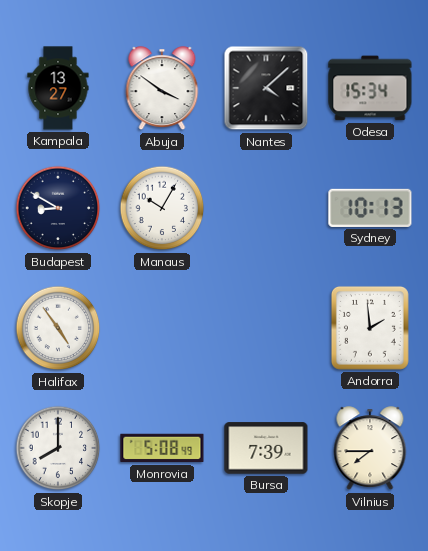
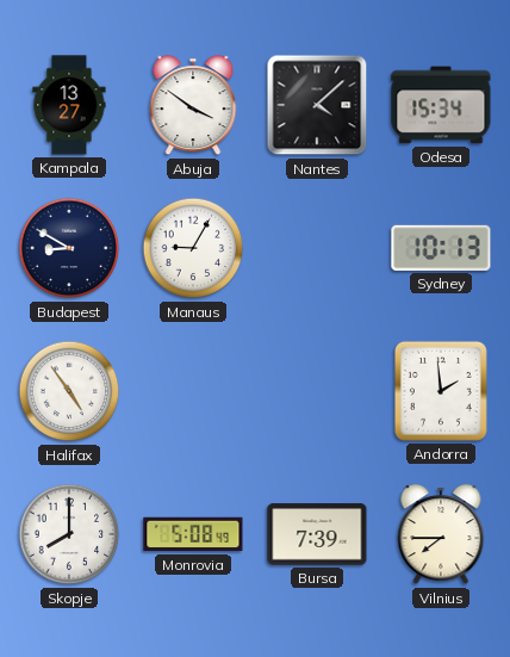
Manaus: 10:05 -> 9:05 (193, 248)
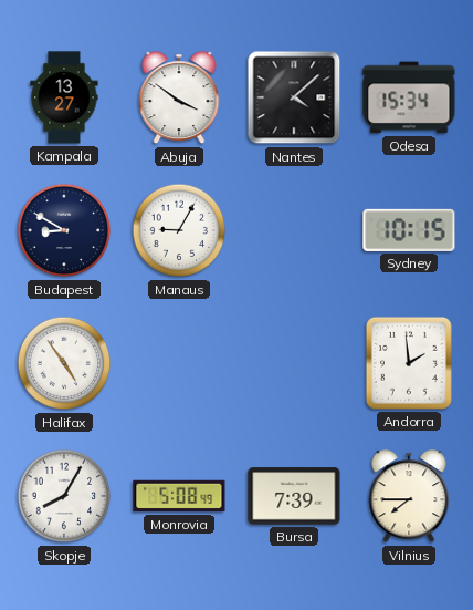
Sydney: 10:13 -> 10:15 (409, 230)
Skopje: 8:00 -> 8:05 (64, 496)
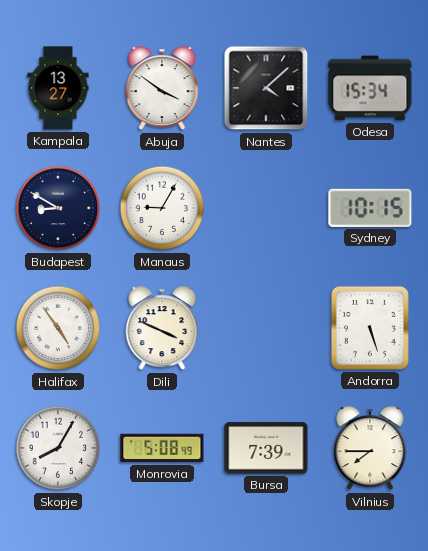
Dili: none -> 3:49 (162, 329)
Andorra: 1:59 -> 5:27 (370, 328)
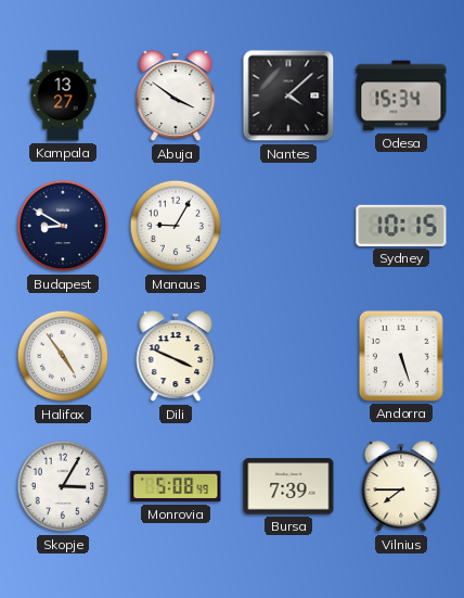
Skopje: 8:05 -> 3:05 (63, 486)
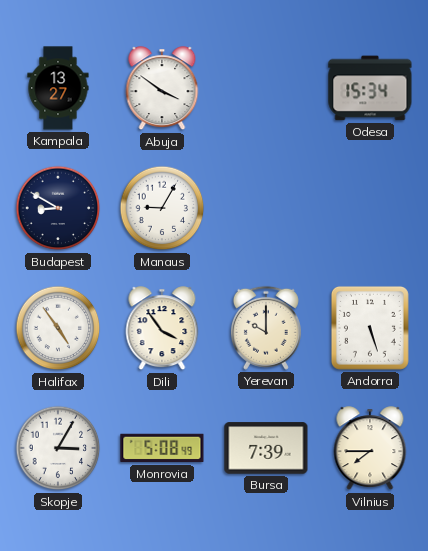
Nantes: 4:08 -> none (288, 96)
Sydney: 10:15 -> none (401, 226)
Dili: 3:49 -> 3:54 (162, 329)
Yerevan: none -> 10:00 (266, 328)
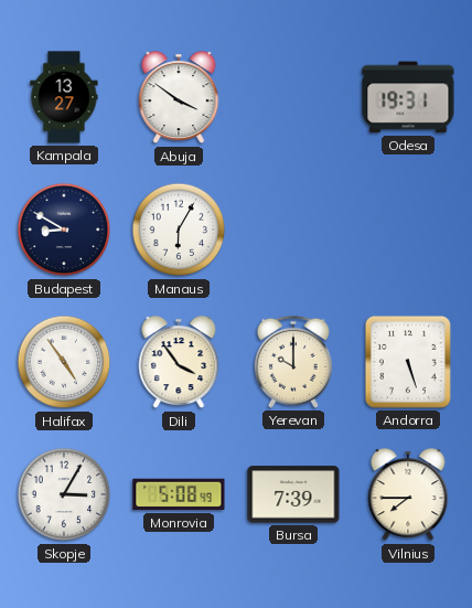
Odesa: 15:34 -> 19:31 (408, 97)
Manaus: 9:05 -> 6:05 (179, 230)
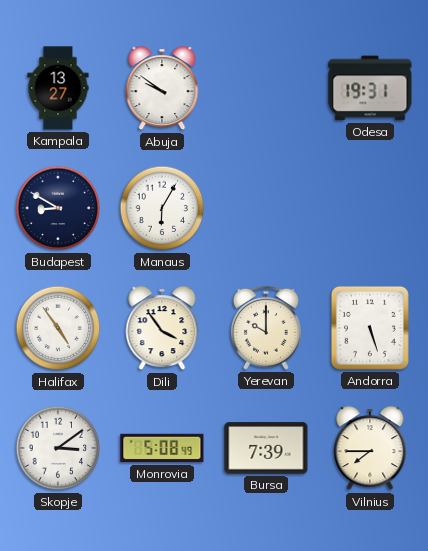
Abuja: 3:51 -> 9:51 (162, 89)
Skopje: 3:05 -> 3:09 (58, 448)
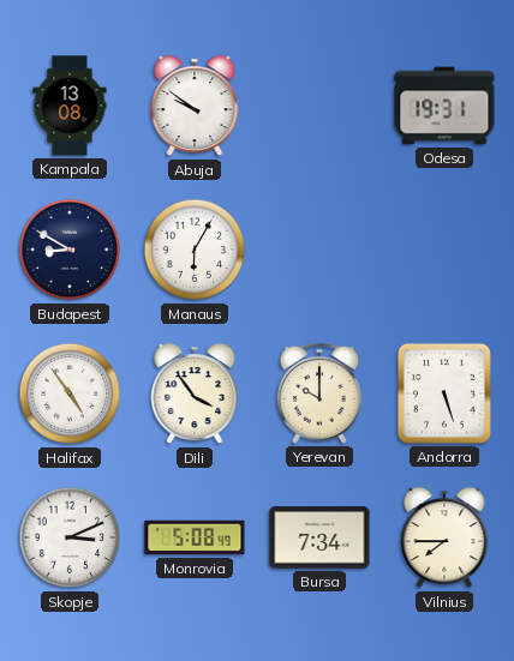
Kampala: 13:27 -> 13:08 (70, 106)
Skopje: 3:09 -> 3:11 (70, 537)
Bursa: 7:39 -> 7:34 (319, 537)
